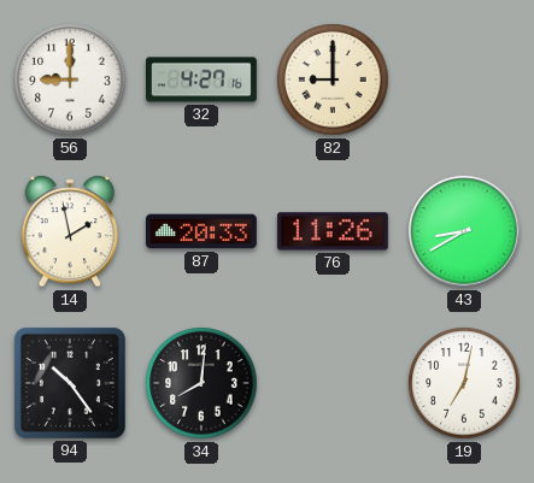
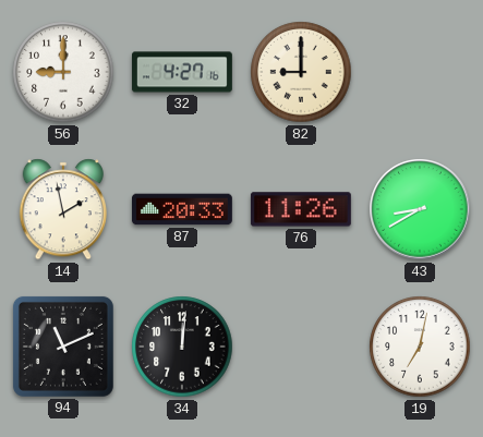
94: 10:24 -> 11:11 (63, 347)
34: 8:01 -> 12:01 (182, 347)
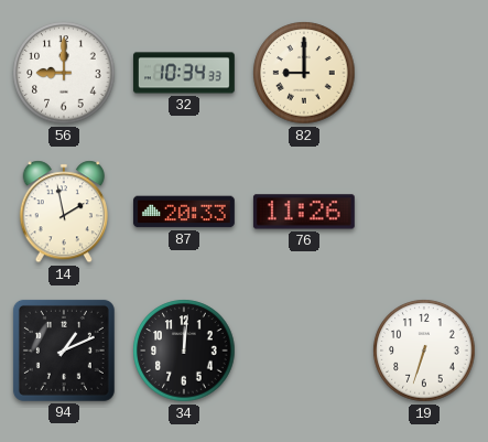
32: 4:27 -> 10:34 (184, 73)
43: 8:40 -> none (420, 209)
94: 11:11 -> 1:11 (64, 351)
19: 7:02 -> 6:33 (424, 351)
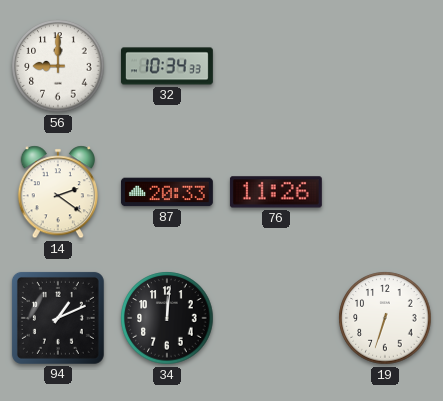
82: 9:00 -> none (304, 73)
14: 1:58 -> 2:21 (57, 192)
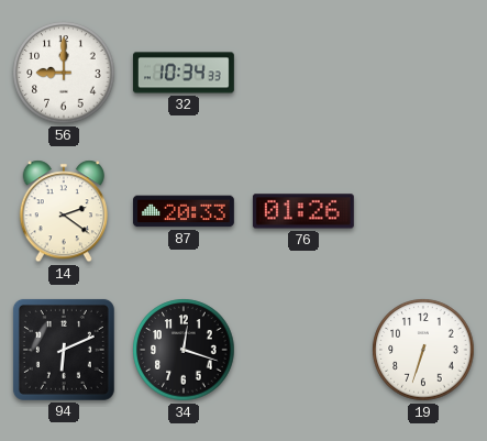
76: 11:26 -> 01:26 (303, 211)
94: 1:11 -> 6:11 (64, 350)
34: 12:01 -> 12:18 (184, 350)
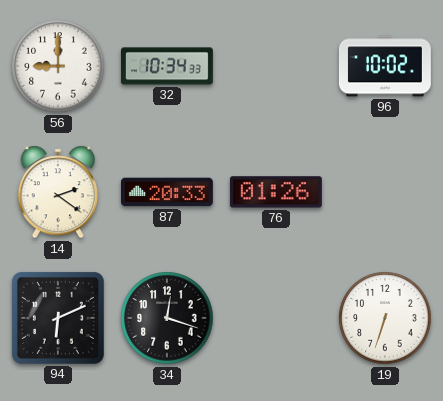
96: none -> 10:02 (385, 66)
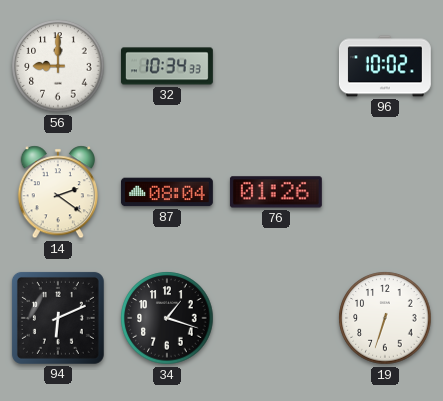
87: 20:33 -> 08:04 (167, 192)
34: 12:18 -> 1:18 (167, 318)
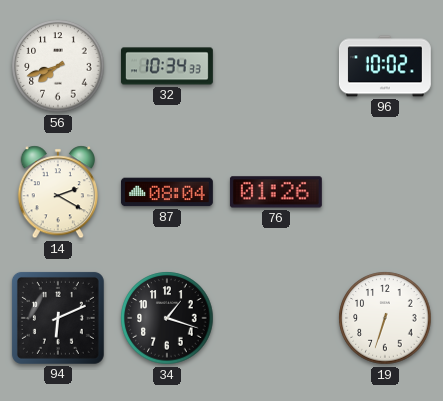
56: 9:00 -> 7:42 (58, 66)
14: 2:21 -> 2:20 (57, 192)
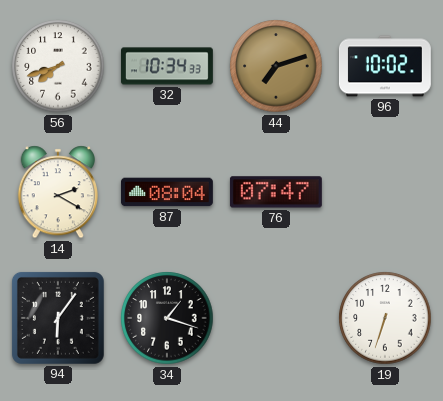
44: none -> 7:12 (276, 66)
76: 01:26 -> 07:47 (276, 192)
94: 6:11 -> 6:06 (58, 318)
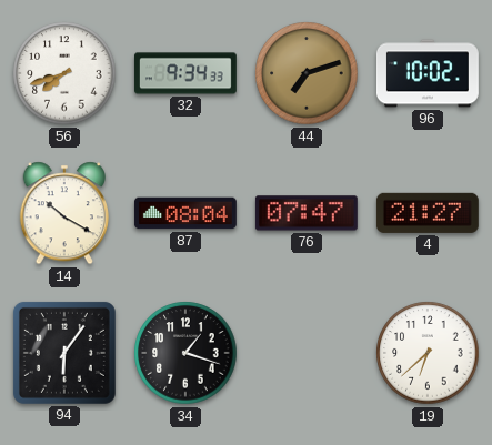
32: 10:34 -> 9:34 (185, 73)
14: 2:20 -> 10:20 (63, 213)
4: none -> 21:27 (428, 213)
19: 6:33 -> 6:38 (428, 353)
